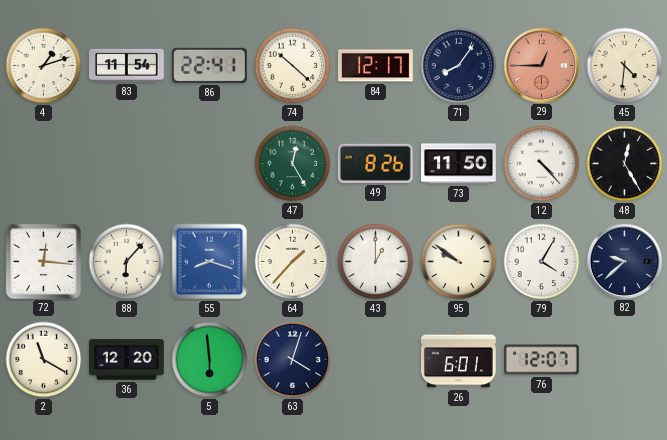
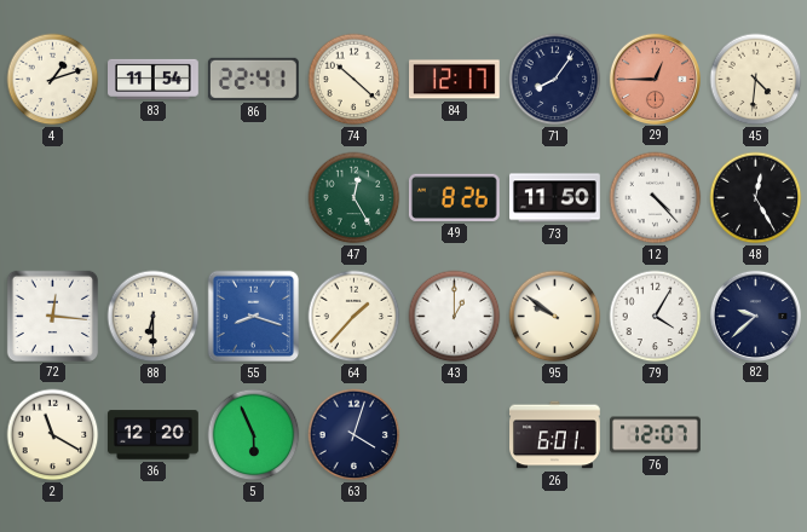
88: 6:07 -> 6:30 (154, 317)
5: 5:59 -> 5:56 (254, 435)
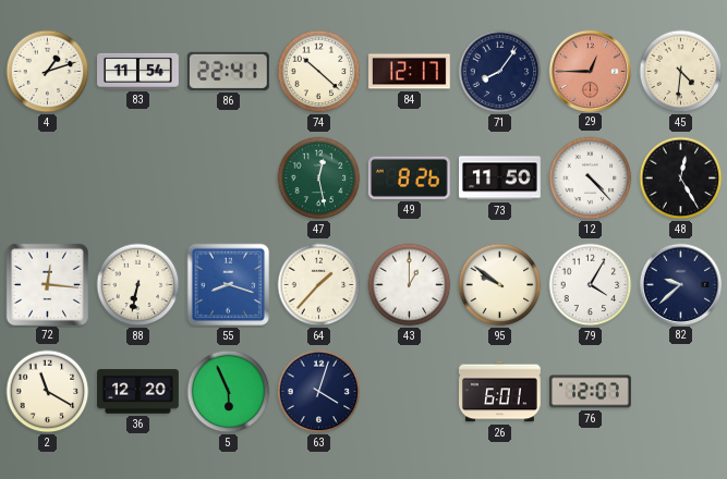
47: 12:25 -> 12:28 (319, 179)
88: 6:30 -> 6:32 (138, 285)
